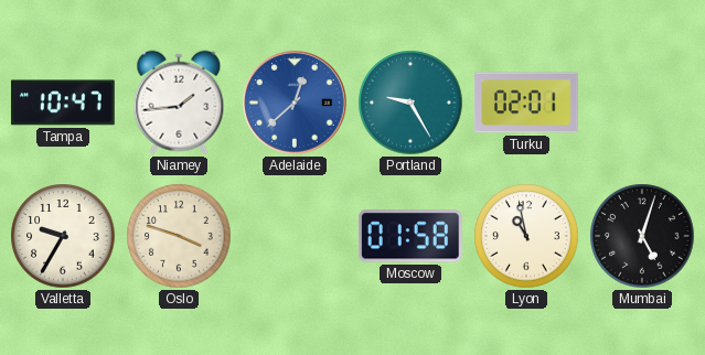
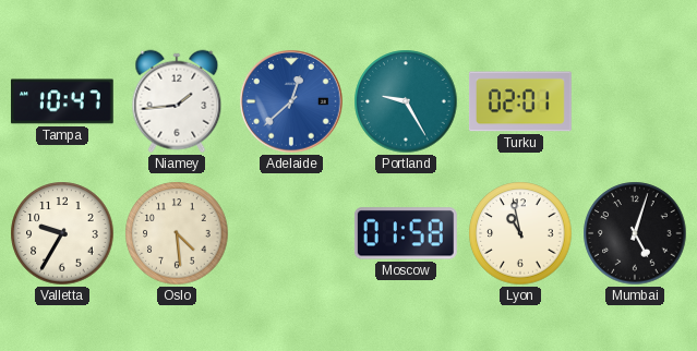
Oslo: 3:48 -> 4:29 (177, 233)
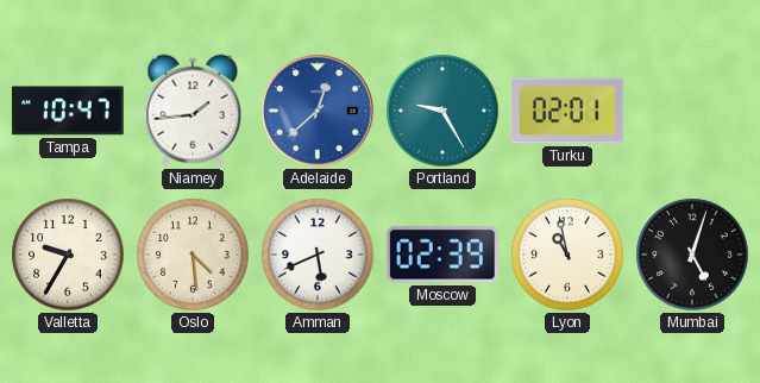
Amman: none -> 5:41 (318, 255)
Moscow: 01:58 -> 02:39 (442, 255)
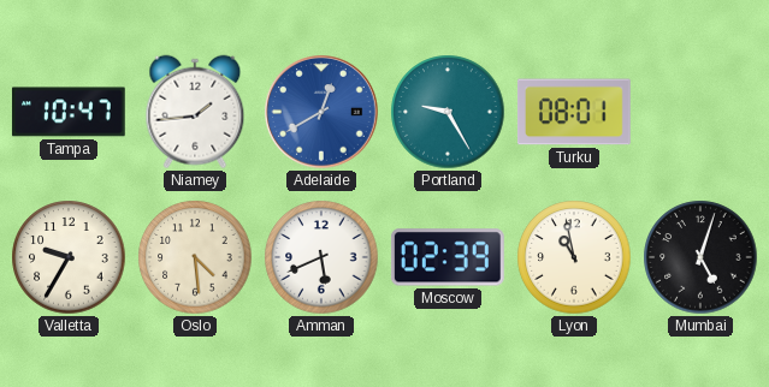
Adelaide: 12:38 -> 12:40 (321, 112)
Turku: 02:01 -> 08:01 (575, 112)
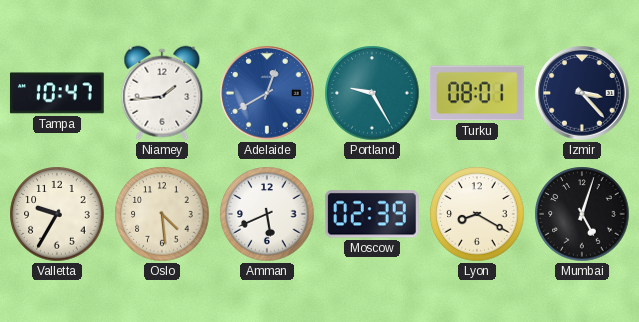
Izmir: none -> 3:23 (582, 93)
Lyon: 10:58 -> 8:20 (477, 214)
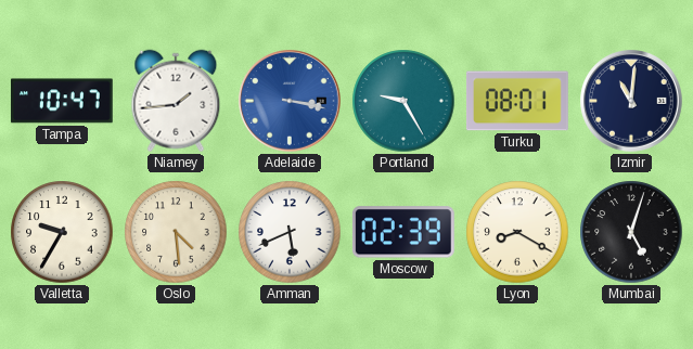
Adelaide: 12:40 -> 3:17 (290, 101)
Izmir: 3:23 -> 11:01 (631, 101)
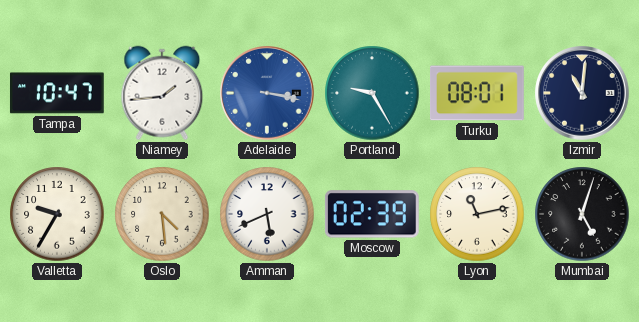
Lyon: 8:20 -> 11:13 (477, 214)
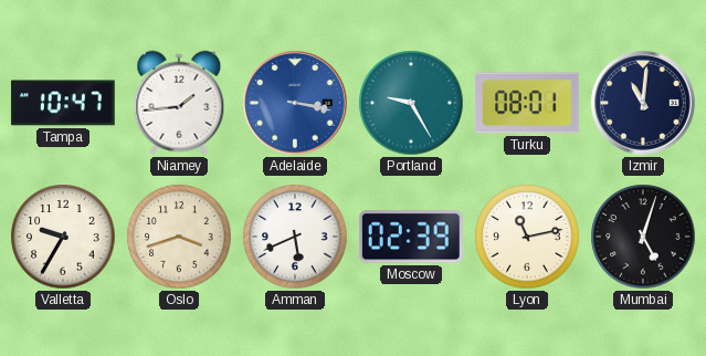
Oslo: 4:29 -> 3:42 (179, 237)
